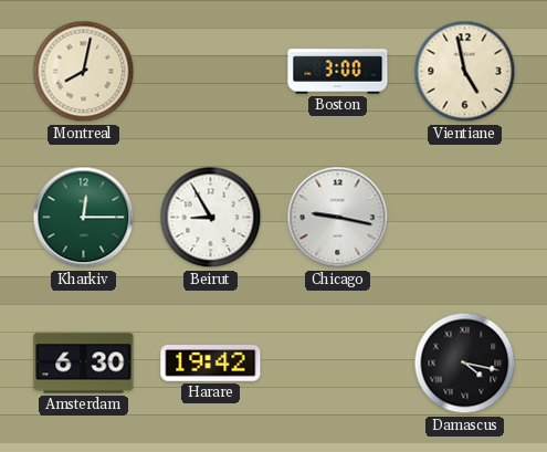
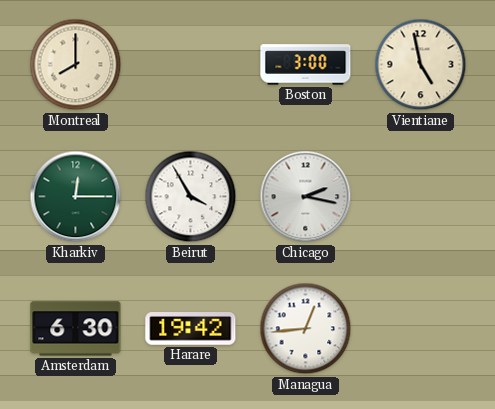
Montreal: 8:02 -> 8:00 (76, 65)
Beirut: 8:55 -> 3:55 (191, 197)
Chicago: 9:17 -> 2:17 (306, 197)
Managua: none -> 12:44 (306, 329)
Damascus: 4:17 -> none (465, 364)
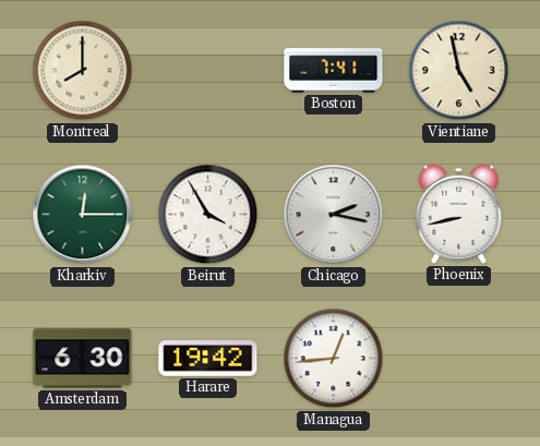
Boston: 3:00 -> 7:41 (334, 71)
Phoenix: none -> 8:43 (459, 214)
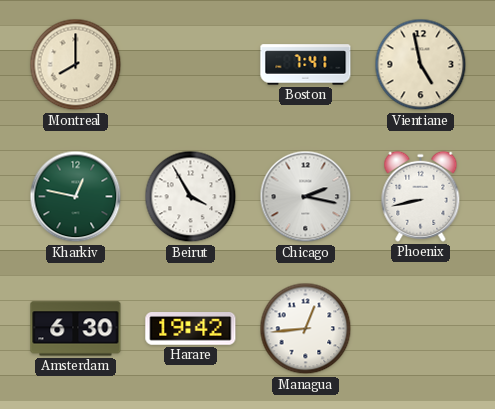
Kharkiv: 12:15 -> 12:47 (76, 197)
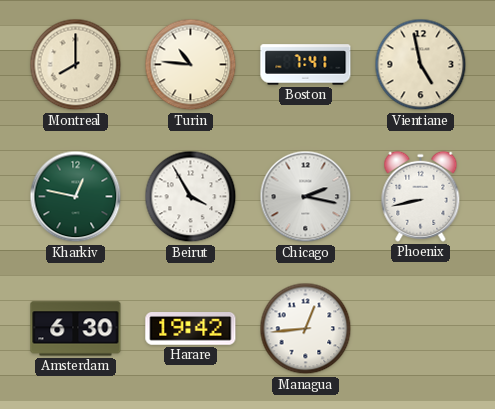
Turin: none -> 10:46 (191, 65)
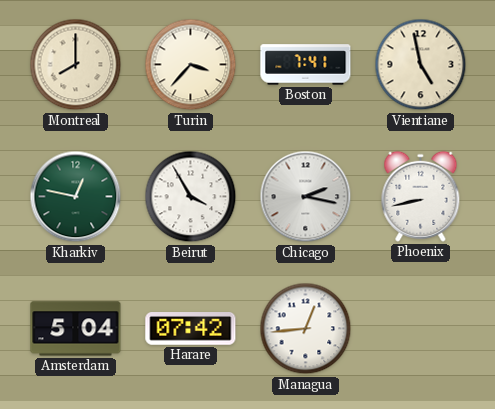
Turin: 10:46 -> 3:37 (191, 65)
Amsterdam: 6:30 -> 5:04 (76, 329)
Harare: 19:42 -> 07:42 (191, 329)
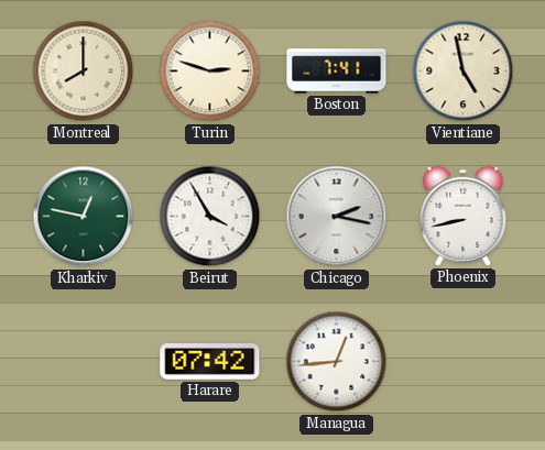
Turin: 3:37 -> 2:48 (210, 72)
Amsterdam: 5:04 -> none (76, 329)
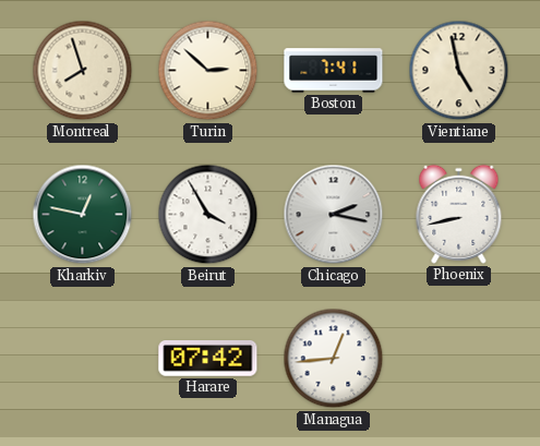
Montreal: 8:00 -> 7:57 (83, 71)
Turin: 2:48 -> 2:52 (208, 71)
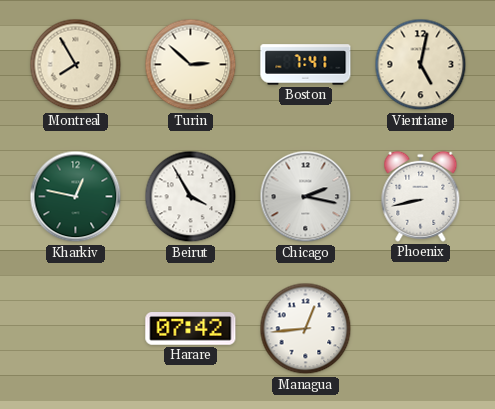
Montreal: 7:57 -> 7:55 (76, 65)
Vientiane: 4:58 -> 5:02 (421, 65)
